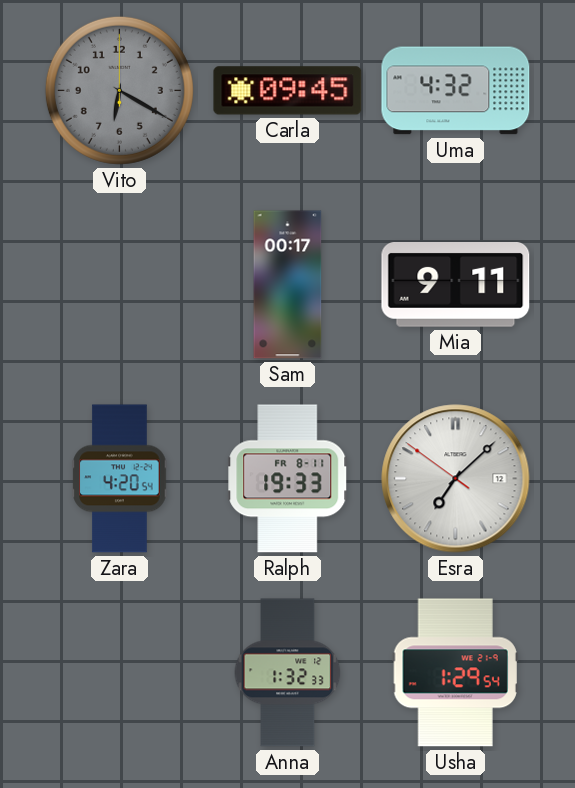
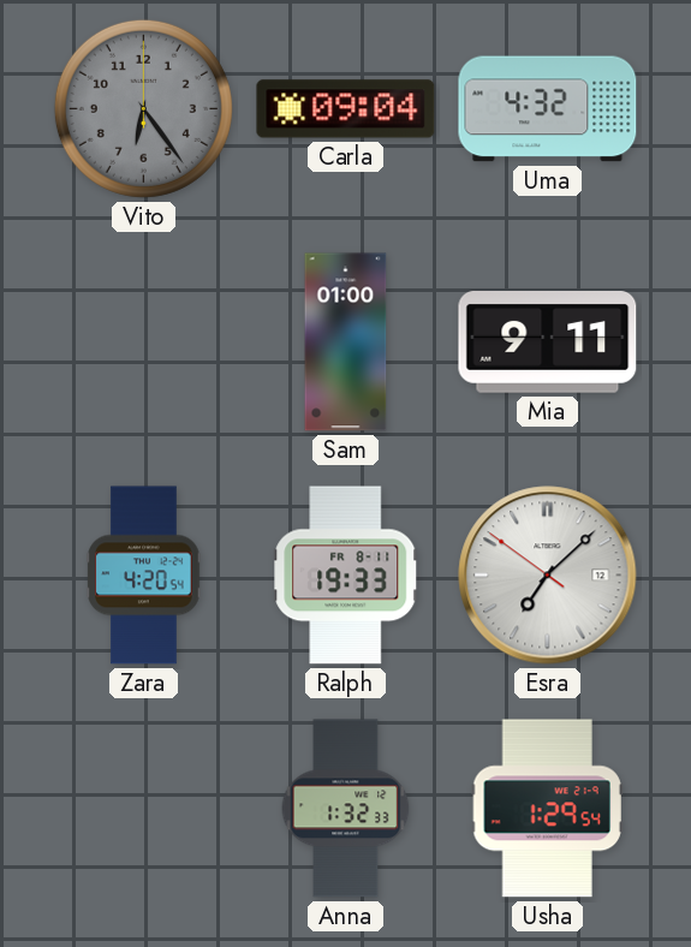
Vito: 6:20 -> 6:24 (143, 108)
Carla: 09:45 -> 09:04 (346, 109)
Sam: 00:17 -> 01:00 (346, 343)
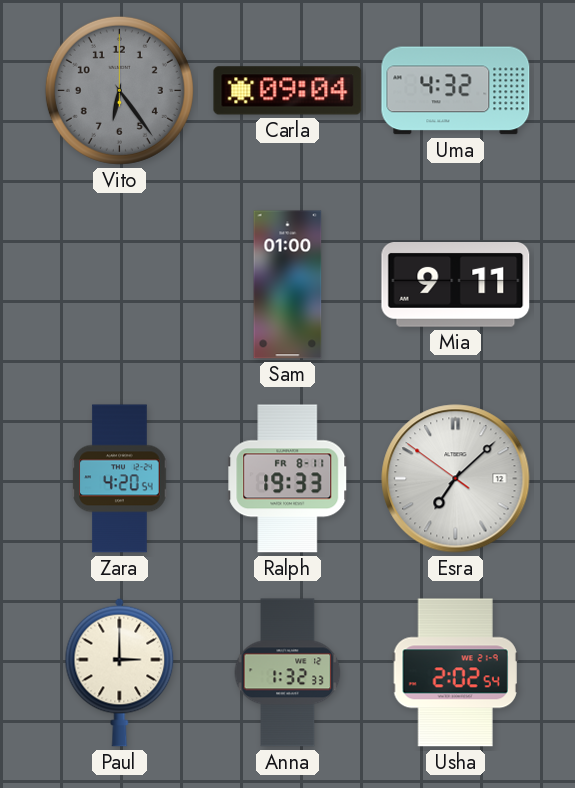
Paul: none -> 3:00 (120, 672)
Usha: 1:29 -> 2:02 (455, 673)
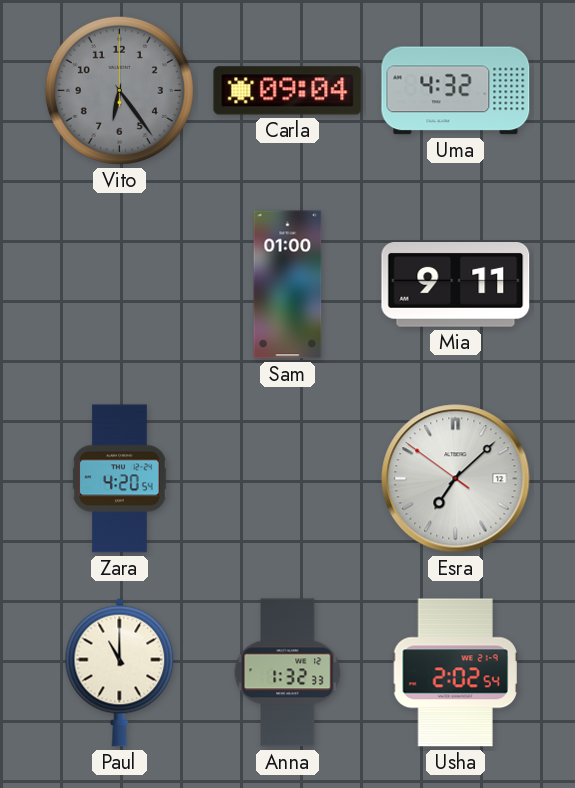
Ralph: 19:33 -> none (288, 479)
Paul: 3:00 -> 11:00 (120, 672)
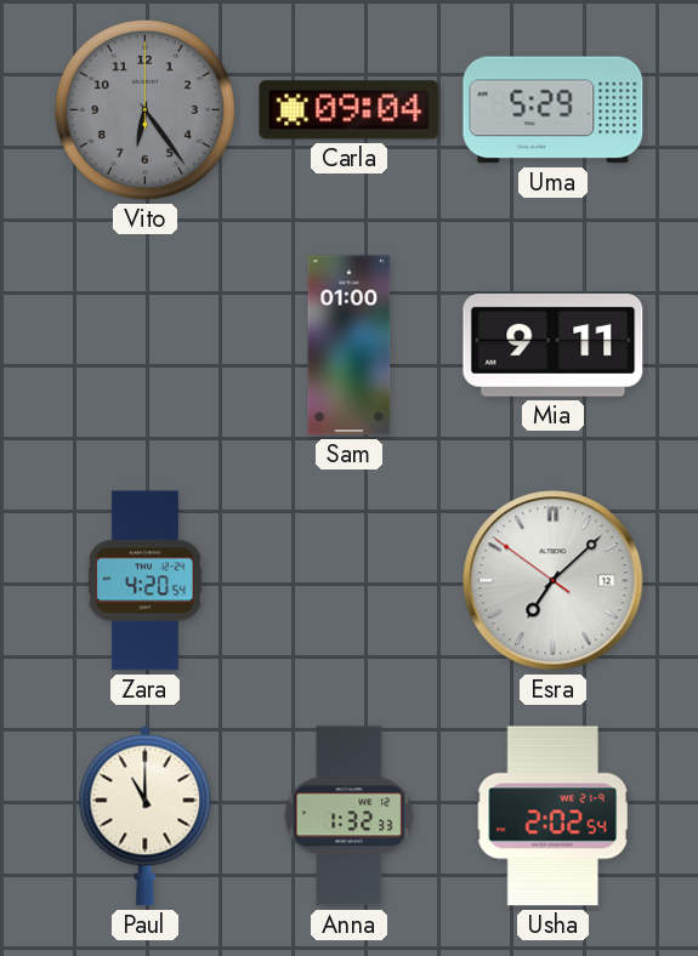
Uma: 4:32 -> 5:29 (554, 110)
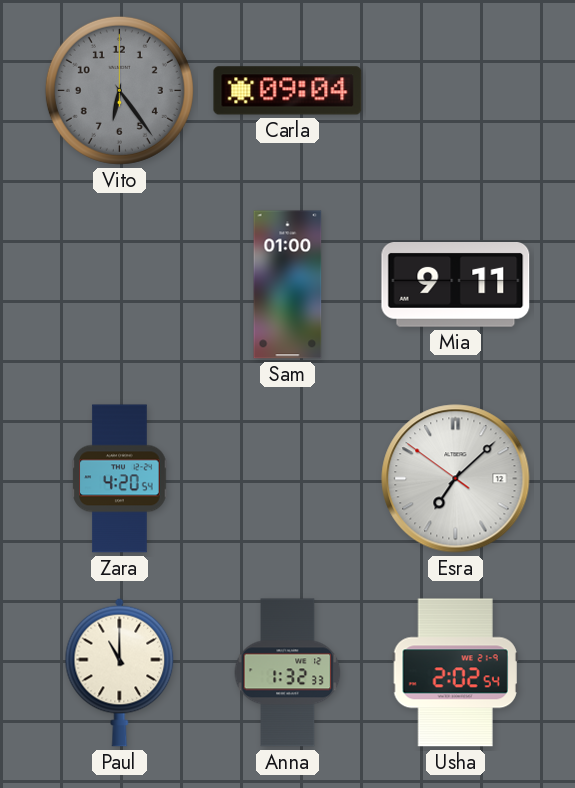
Uma: 5:29 -> none (554, 110)
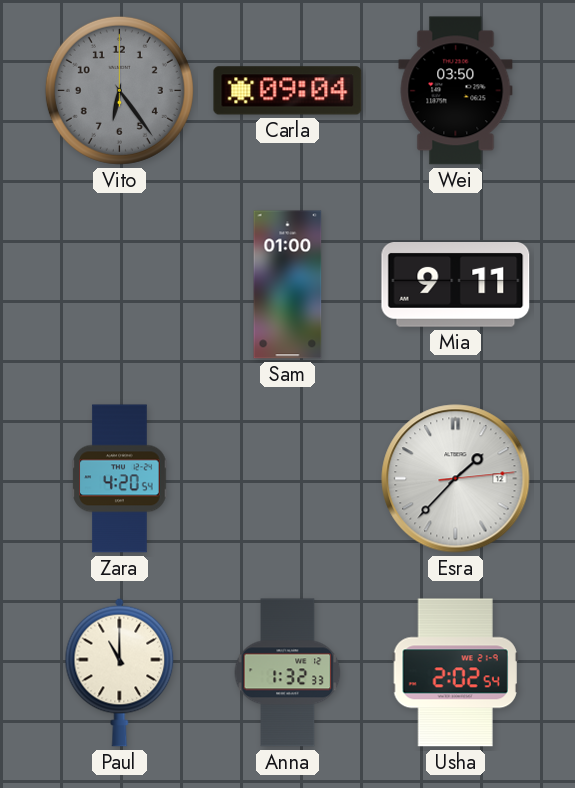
Wei: none -> 03:50 (456, 91)
Esra: 7:07 -> 1:37 (456, 479)
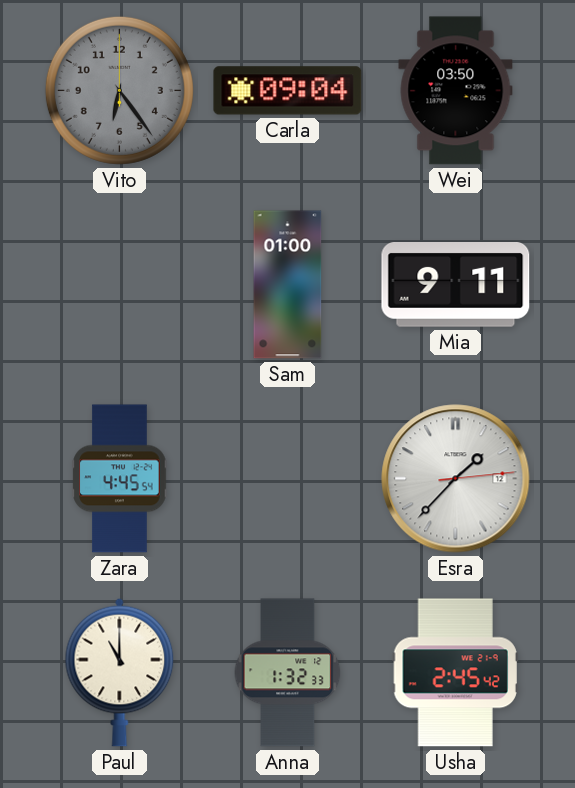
Zara: 4:20 -> 4:45 (120, 479)
Usha: 2:02 -> 2:45 (455, 673)
